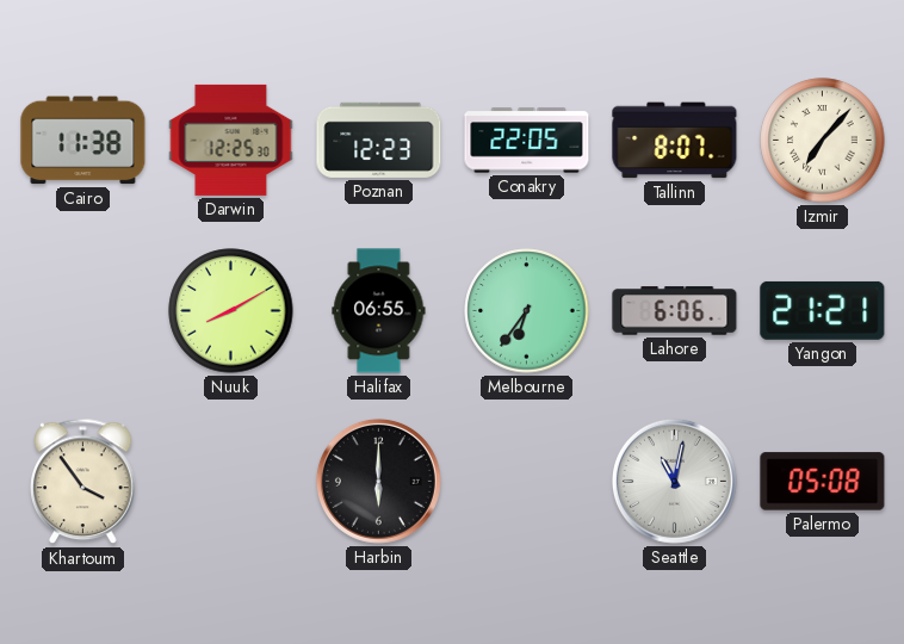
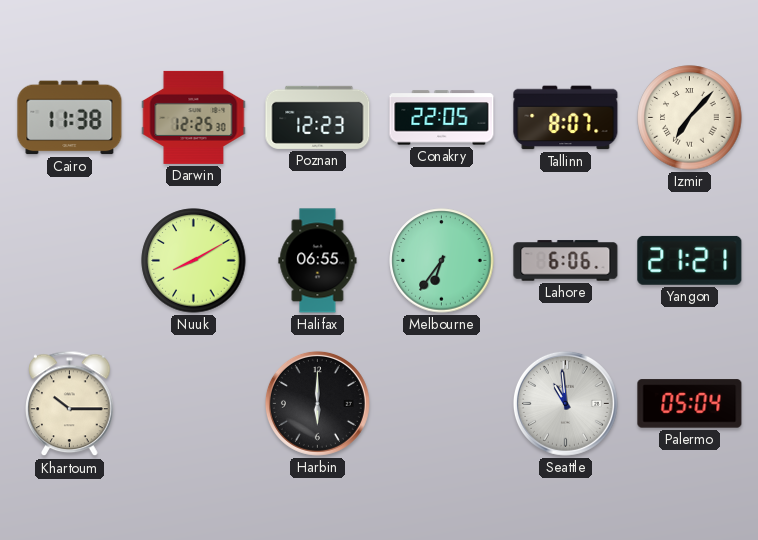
Khartoum: 3:54 -> 10:15 (70, 404)
Seattle: 11:02 -> 10:59 (565, 403)
Palermo: 05:08 -> 05:04 (690, 404)
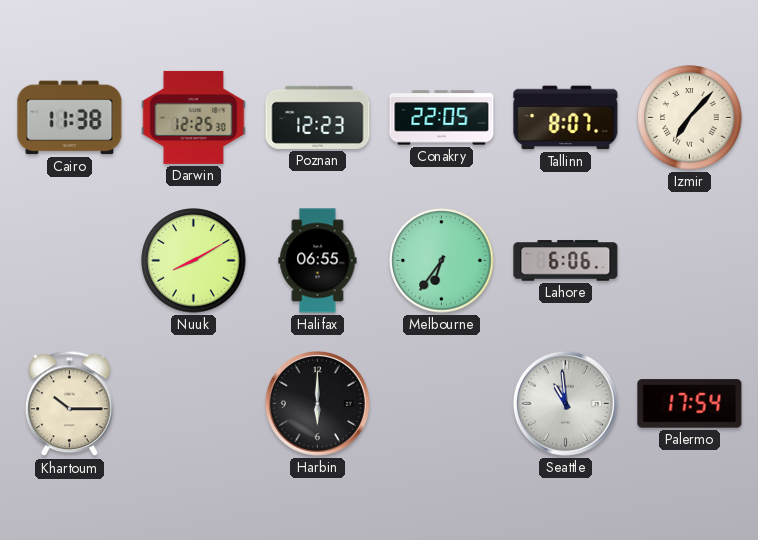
Yangon: 21:21 -> none (690, 260)
Palermo: 05:04 -> 17:54 (690, 404)
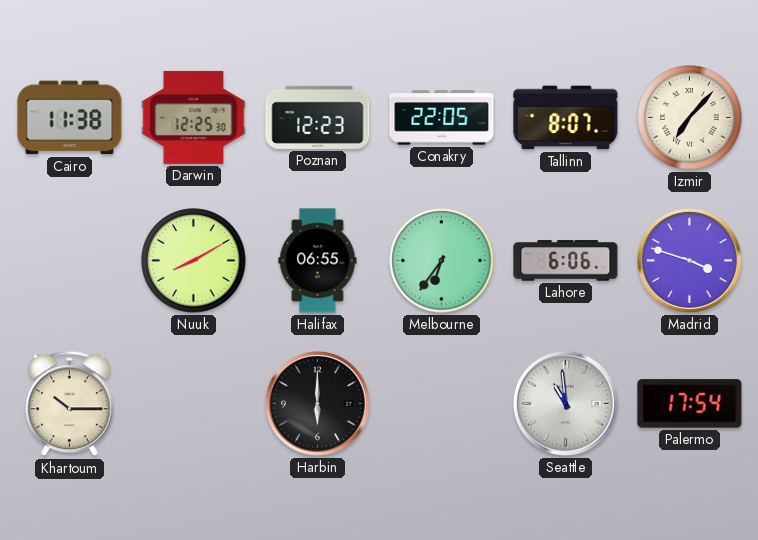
Madrid: none -> 3:48 (689, 260)
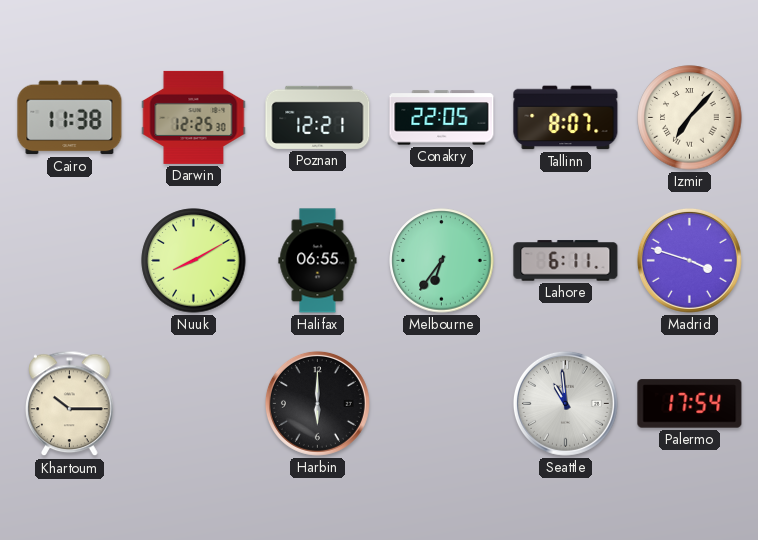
Poznan: 12:23 -> 12:21 (318, 117)
Lahore: 6:06 -> 6:11 (566, 261)
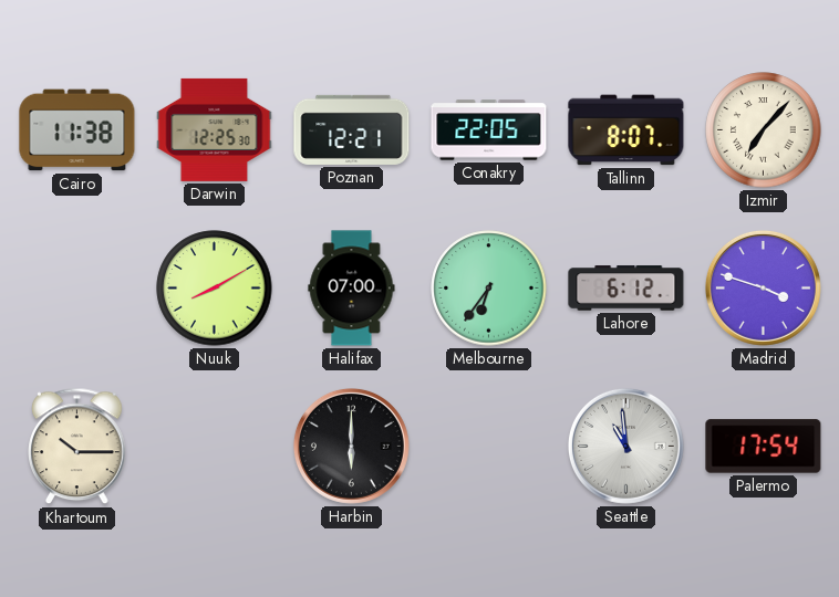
Halifax: 06:55 -> 07:00 (352, 289)
Lahore: 6:11 -> 6:12 (626, 289)
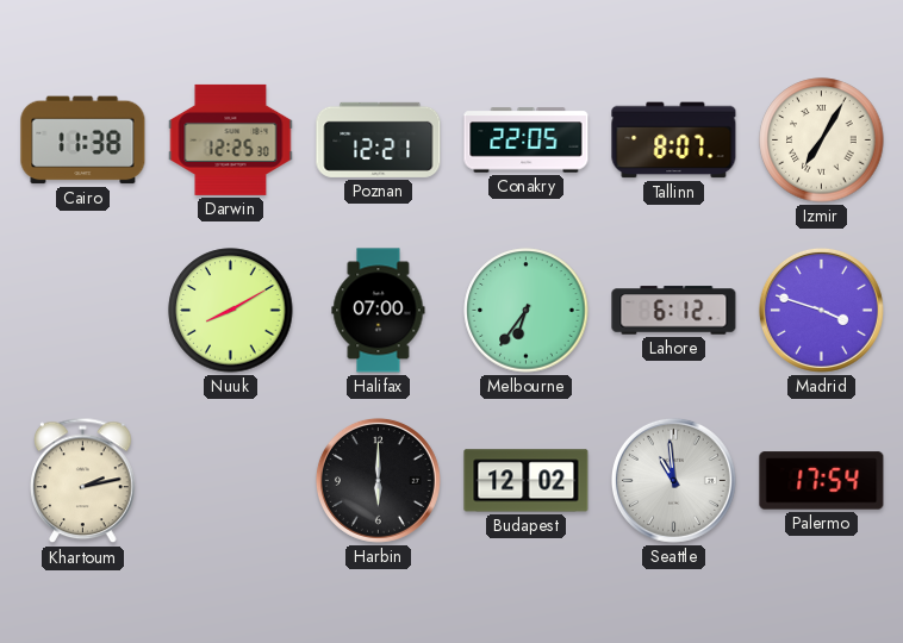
Izmir: 7:07 -> 7:05 (822, 141)
Khartoum: 10:15 -> 2:13 (83, 481)
Budapest: none -> 12:02 (527, 481)
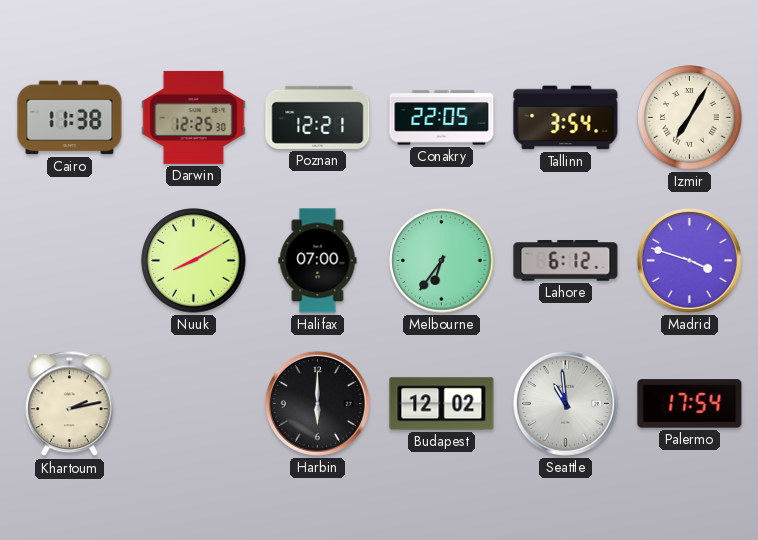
Tallinn: 8:07 -> 3:54 (566, 118)
